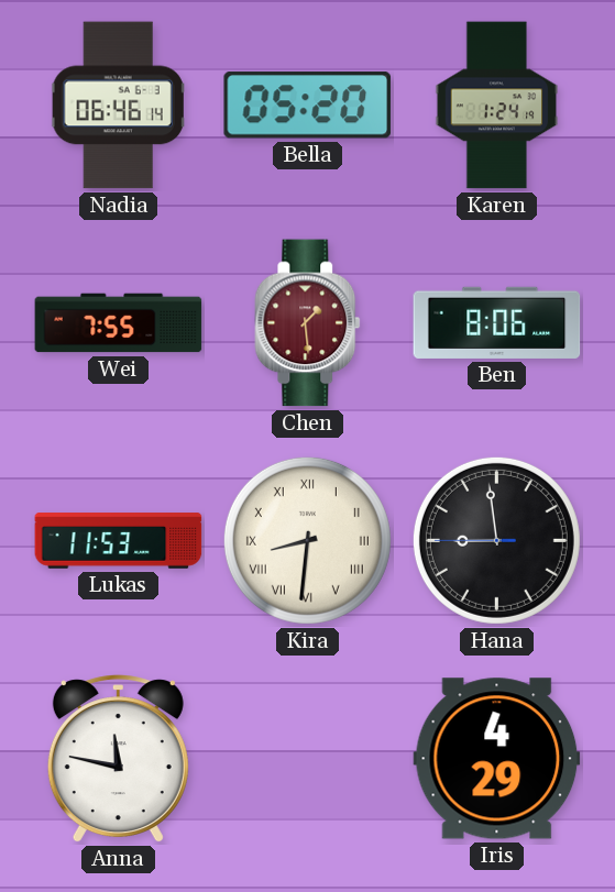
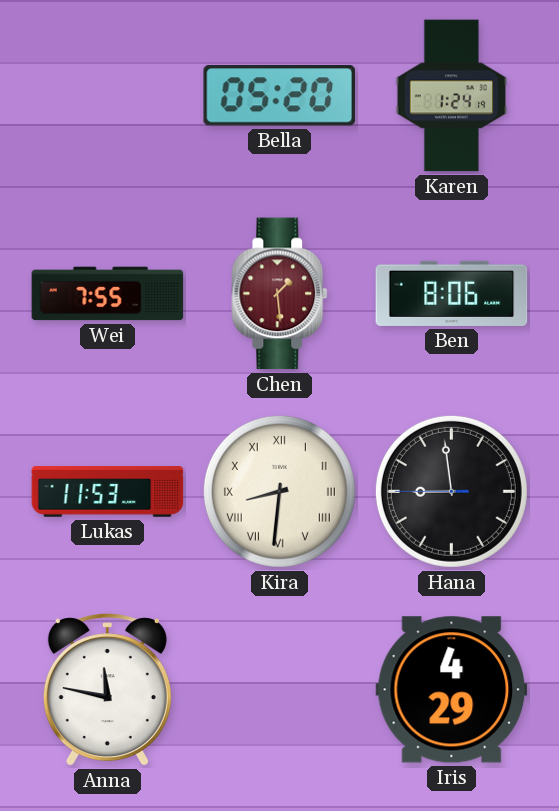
Nadia: 06:46 -> none (119, 106)
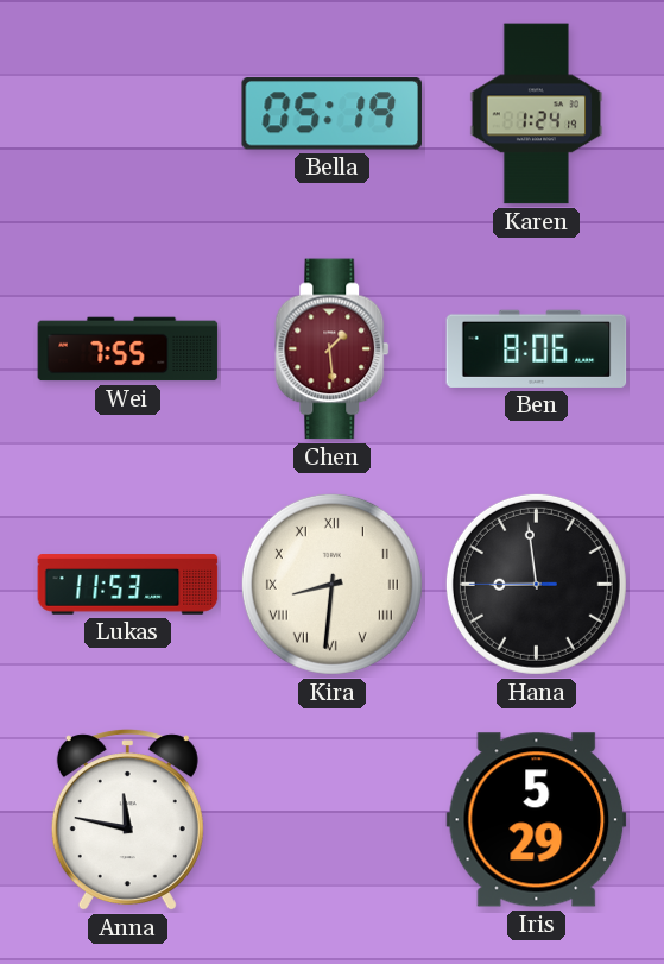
Bella: 05:20 -> 05:19 (331, 114)
Iris: 4:29 -> 5:29 (537, 820)
